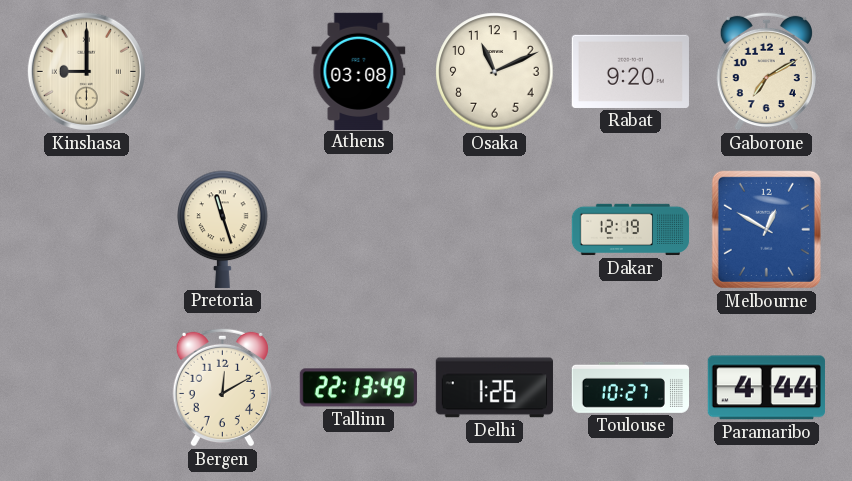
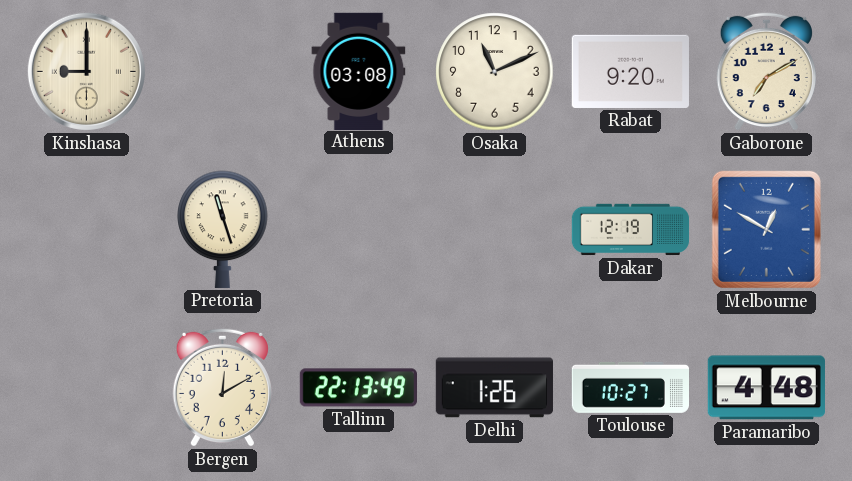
Paramaribo: 4:44 -> 4:48 (766, 388)
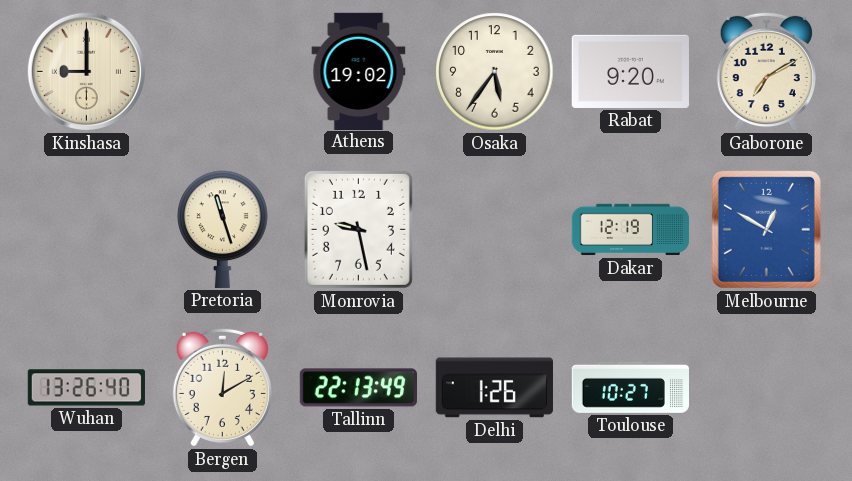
Athens: 03:08 -> 19:02 (359, 71)
Osaka: 11:11 -> 5:36 (495, 72)
Monrovia: none -> 9:28 (358, 229)
Wuhan: none -> 13:26 (86, 388)
Paramaribo: 4:48 -> none (766, 388)
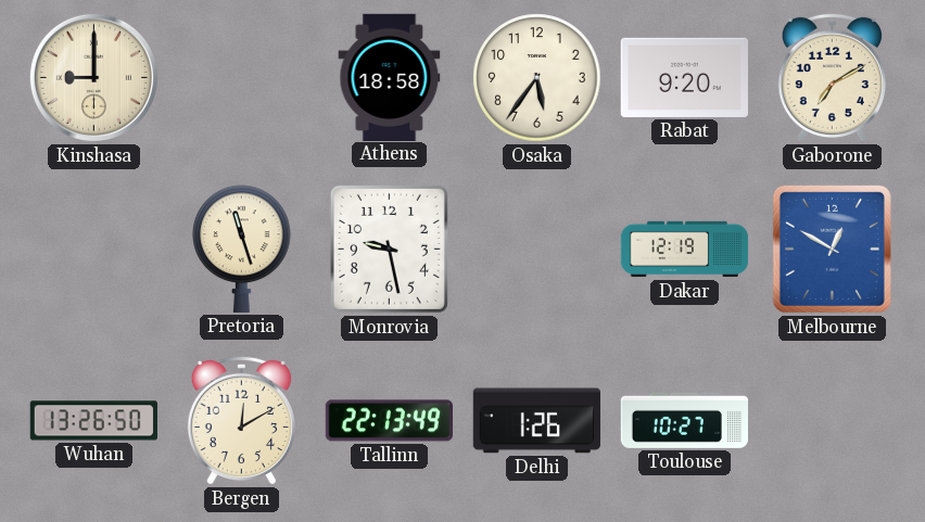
Athens: 19:02 -> 18:58 (390, 77)
Wuhan: 13:26:40 -> 13:26:50 (93, 421)
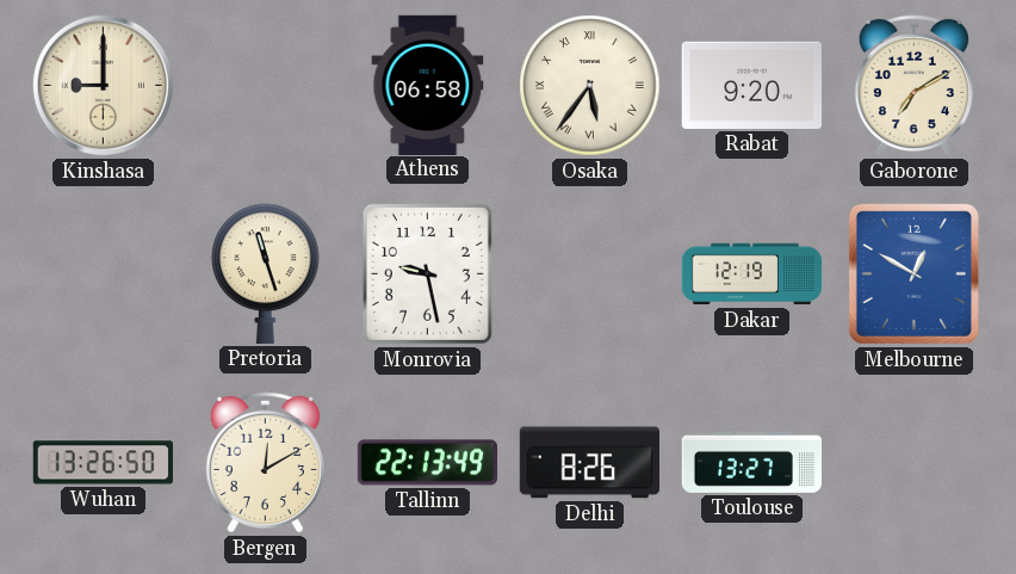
Athens: 18:58 -> 06:58 (428, 85)
Osaka numerals: Arabic -> Roman (590, 86)
Delhi: 1:26 -> 8:26 (589, 463)
Toulouse: 10:27 -> 13:27 (751, 462)
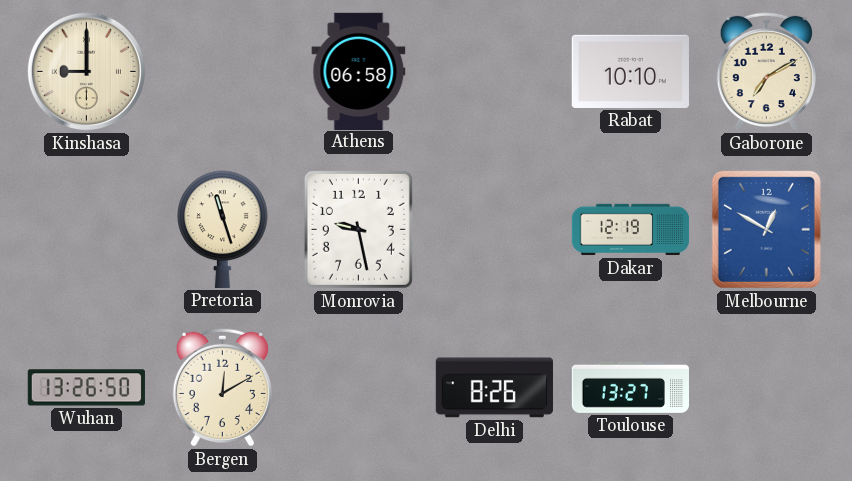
Osaka: 5:36 -> none (590, 86)
Rabat: 9:20 -> 10:10 (630, 71)
Tallinn: 22:13 -> none (427, 463)
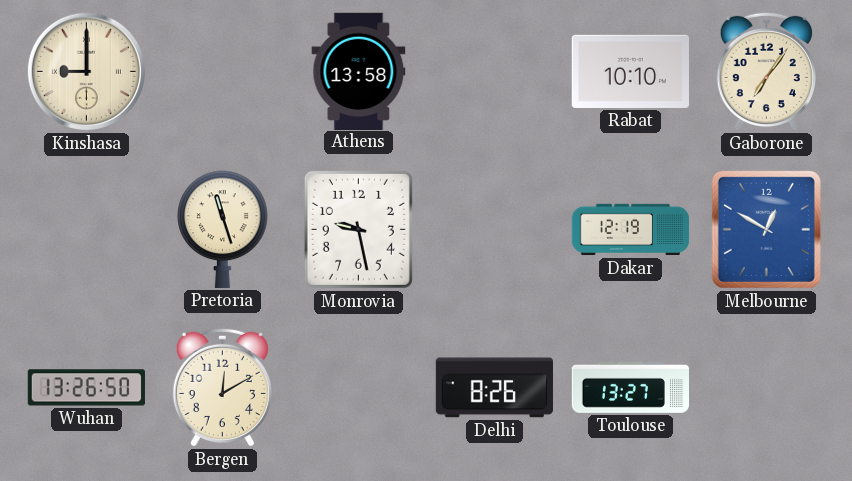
Athens: 06:58 -> 13:58 (359, 71)
Gaborone: 7:10 -> 7:06 (766, 71)
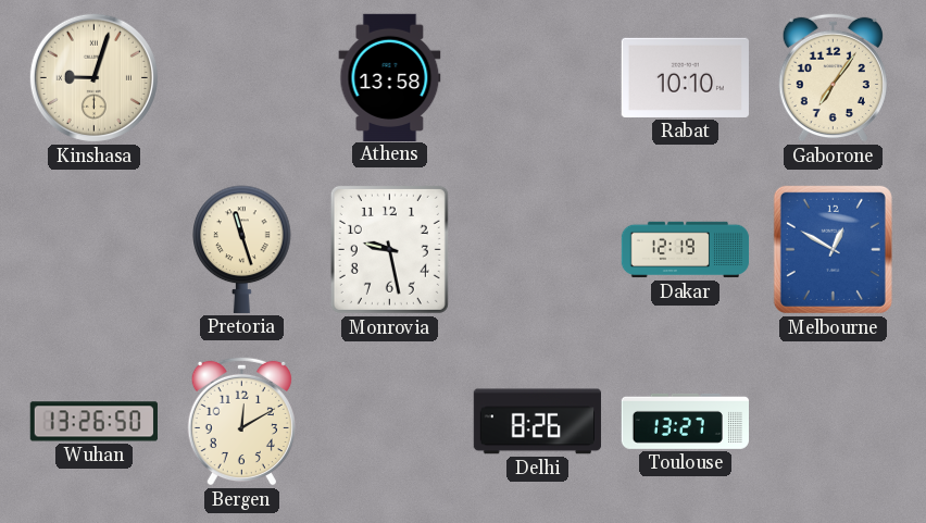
Kinshasa: 9:00 -> 9:03 (93, 77)
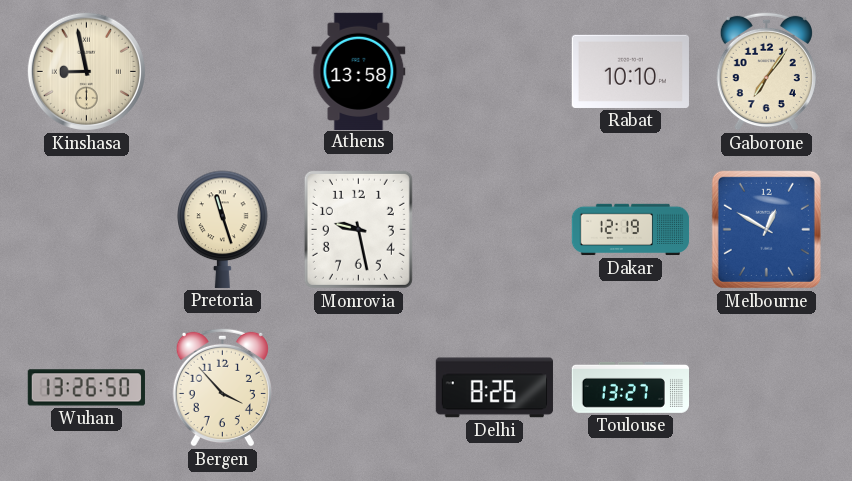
Kinshasa: 9:03 -> 8:58 (86, 71)
Bergen: 12:10 -> 3:53 (222, 387)
